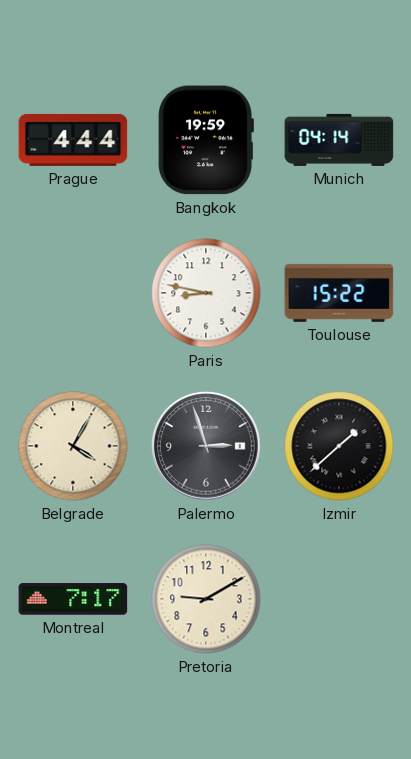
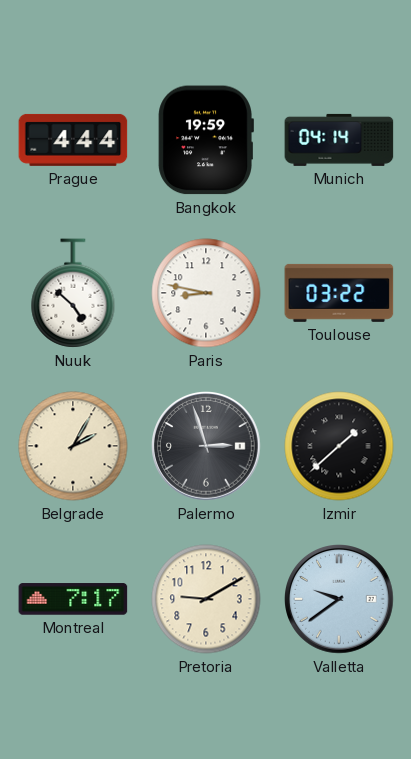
Nuuk: none -> 4:52 (73, 293)
Toulouse: 15:22 -> 03:22 (339, 293)
Belgrade: 4:05 -> 2:05 (73, 446)
Valletta: none -> 9:39 (340, 600)
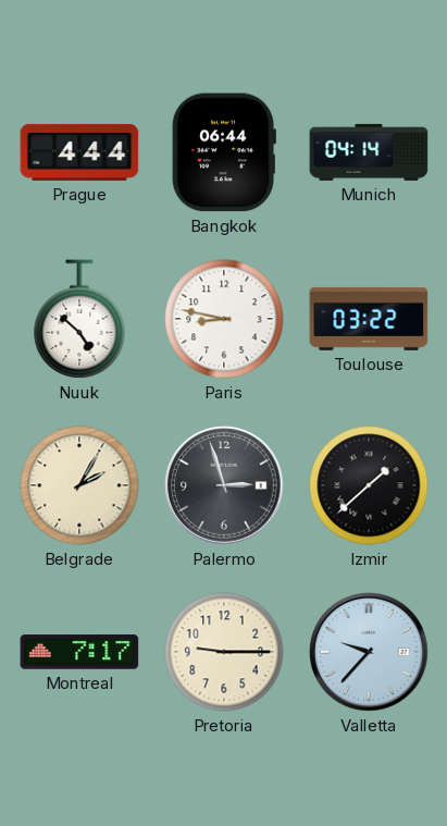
Bangkok: 19:59 -> 06:44 (224, 152)
Pretoria: 9:10 -> 9:15 (224, 652)
Valletta: 9:39 -> 9:37 (370, 653)
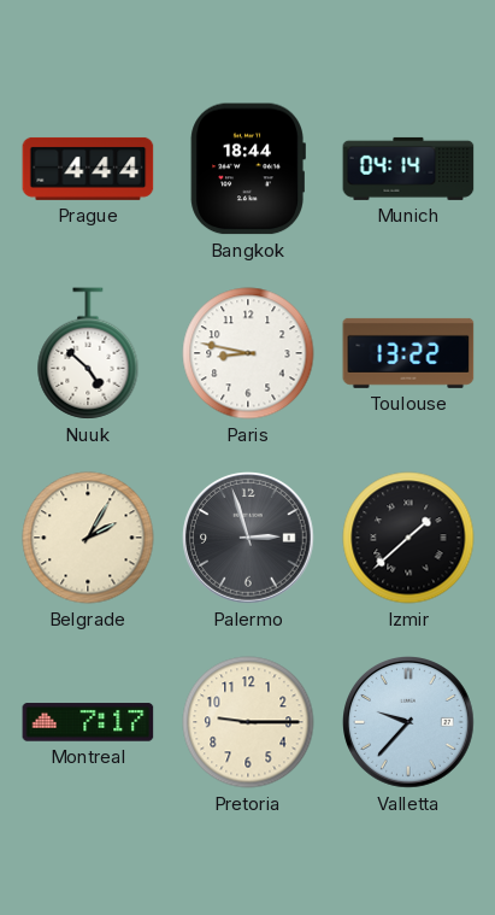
Bangkok: 06:44 -> 18:44 (248, 169)
Toulouse: 03:22 -> 13:22 (408, 353)
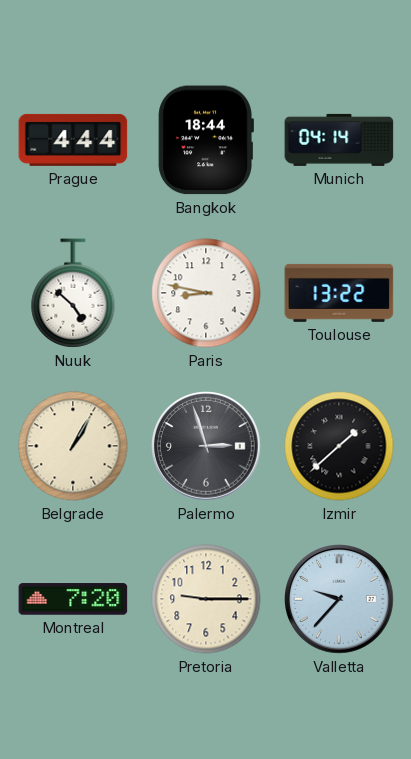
Belgrade: 2:05 -> 1:05 (73, 446)
Montreal: 7:17 -> 7:20 (73, 599)
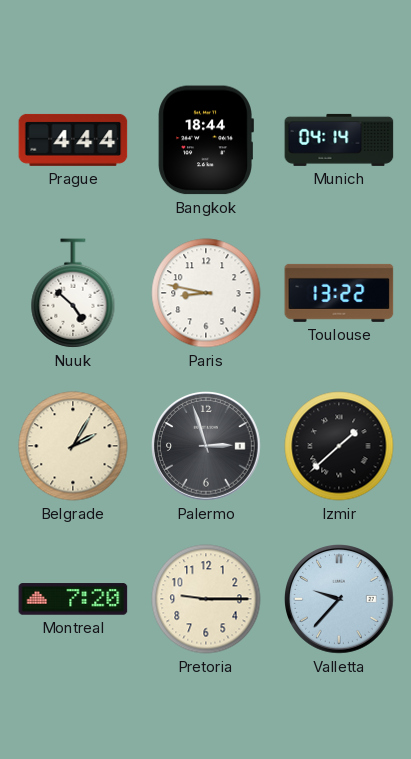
Belgrade: 1:05 -> 2:05 (73, 446)
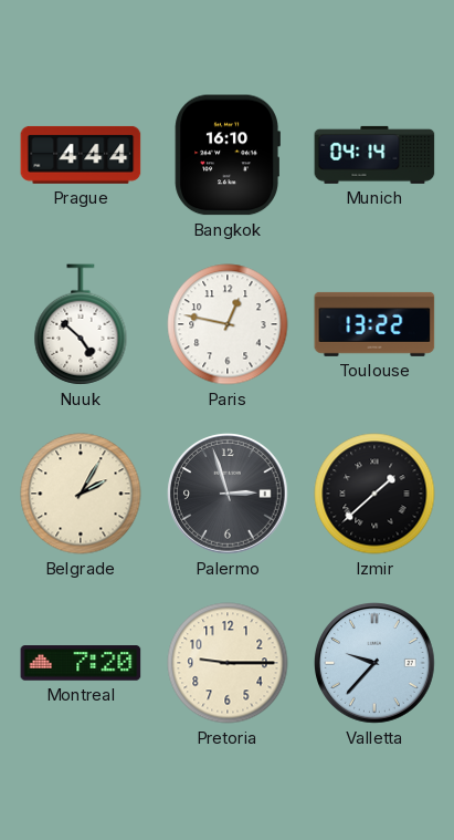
Bangkok: 18:44 -> 16:10 (228, 155)
Paris: 8:47 -> 12:47 (228, 324)
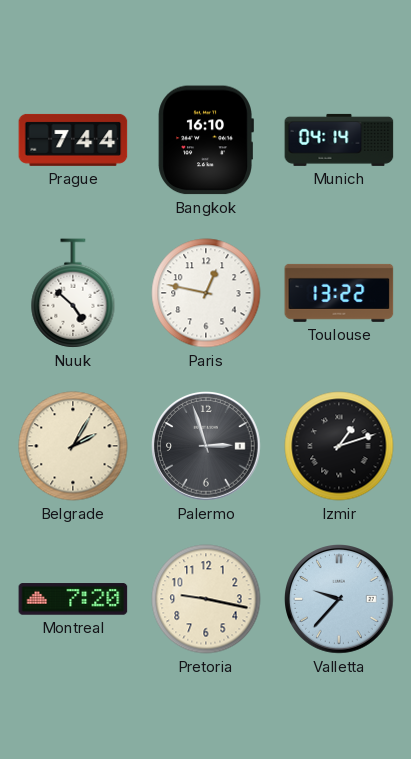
Prague: 4:44 -> 7:44 (73, 140)
Izmir: 1:38 -> 1:12 (339, 446)
Pretoria: 9:15 -> 9:17 (206, 599)
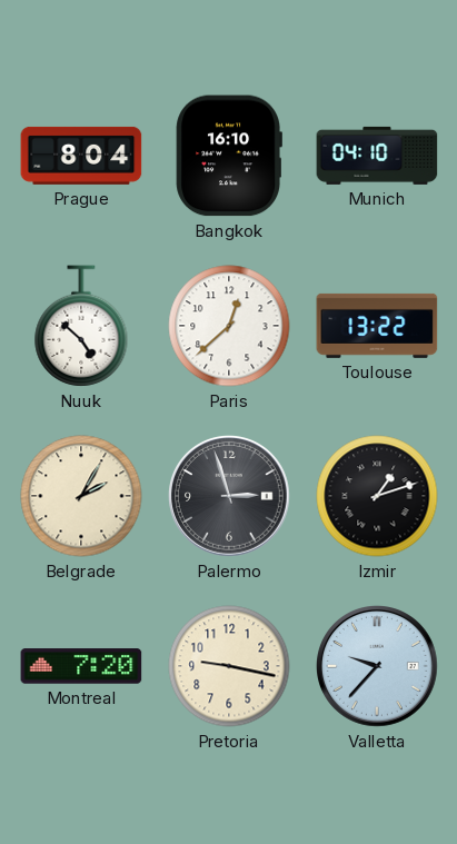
Prague: 7:44 -> 8:04 (81, 156)
Munich: 04:14 -> 04:10 (377, 156)
Paris: 12:47 -> 12:38 (229, 326)
